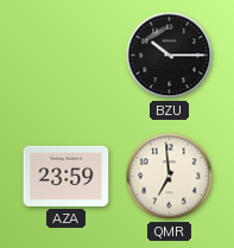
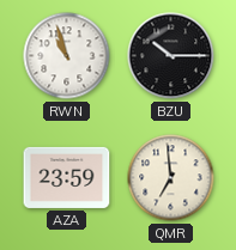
RWN: none -> 10:57 (67, 56)
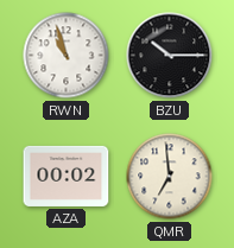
AZA: 23:59 -> 00:02 (67, 176)
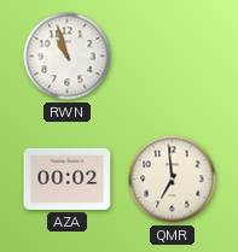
BZU: 10:15 -> none (170, 56)
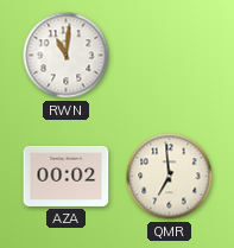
RWN: 10:57 -> 11:01 (67, 56)
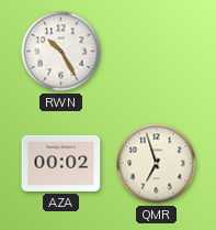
RWN: 11:01 -> 10:25 (61, 52)
QMR: 6:59 -> 6:57 (157, 164)
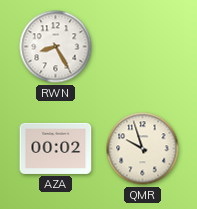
RWN: 10:25 -> 8:25 (56, 47)
QMR: 6:57 -> 9:57 (143, 149)
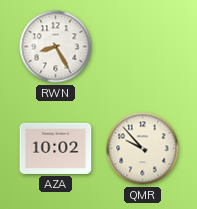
AZA: 00:02 -> 10:02 (56, 148)
QMR: 9:57 -> 9:53 (143, 149)
